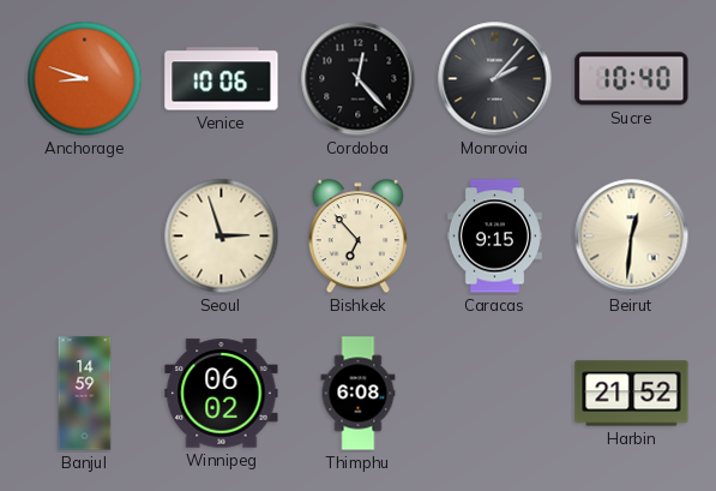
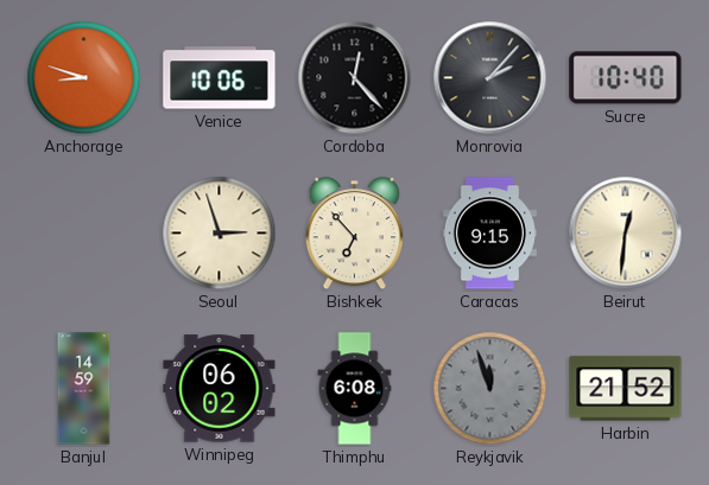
Reykjavik: none -> 11:57 (490, 389)
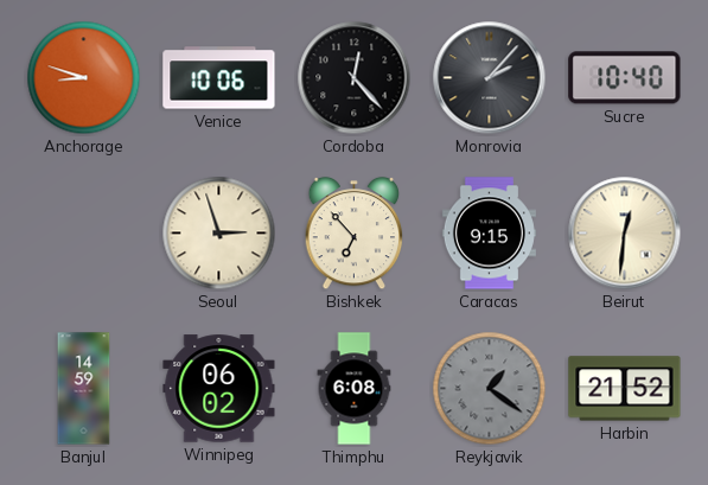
Reykjavik: 11:57 -> 1:21 (490, 389)
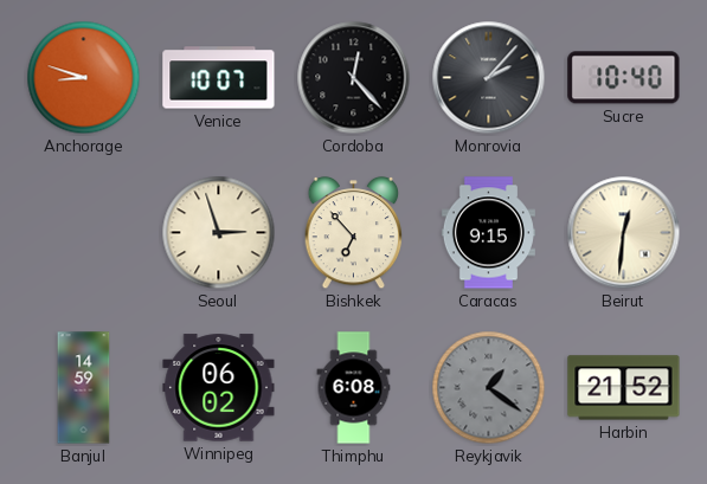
Venice: 10:06 -> 10:07 (219, 78)
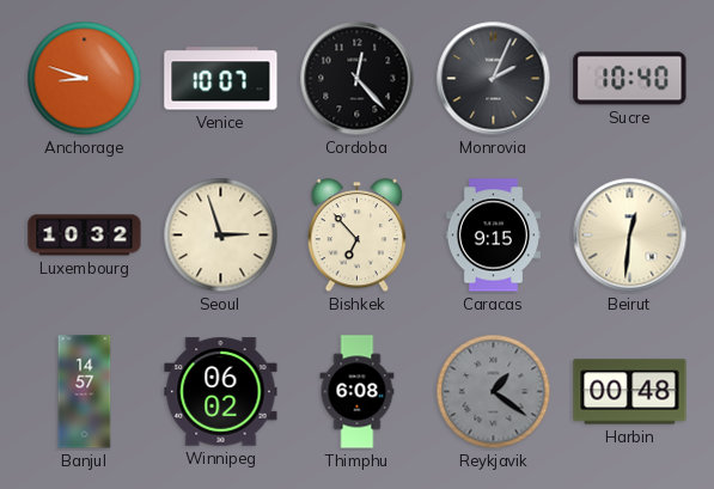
Monrovia: 2:07 -> 2:04 (494, 79)
Luxembourg: none -> 10:32 (85, 236)
Banjul: 14:59 -> 14:57 (85, 392)
Harbin: 21:52 -> 00:48 (630, 392)
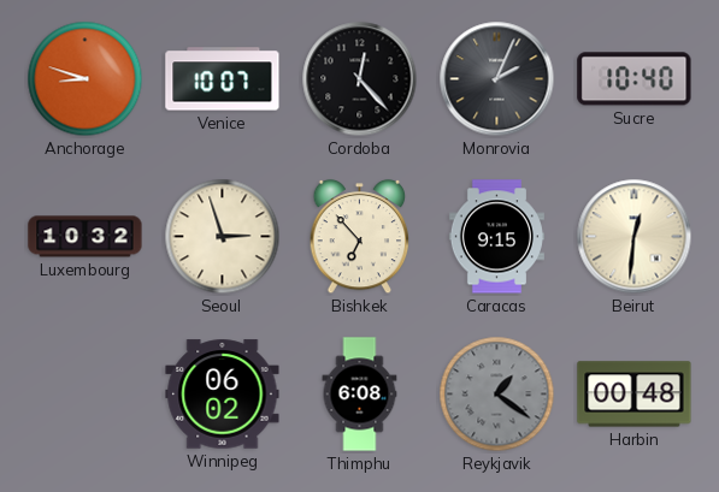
Banjul: 14:57 -> none (85, 392)
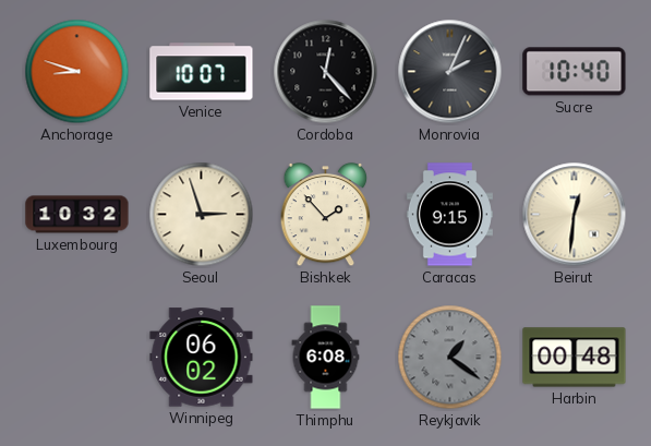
Bishkek: 6:53 -> 1:53 (326, 215)
